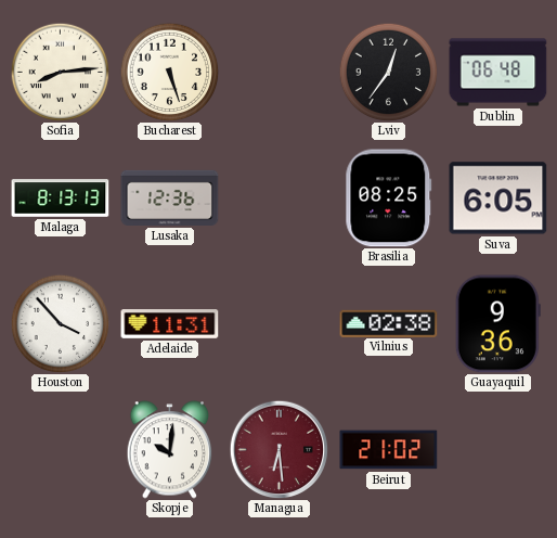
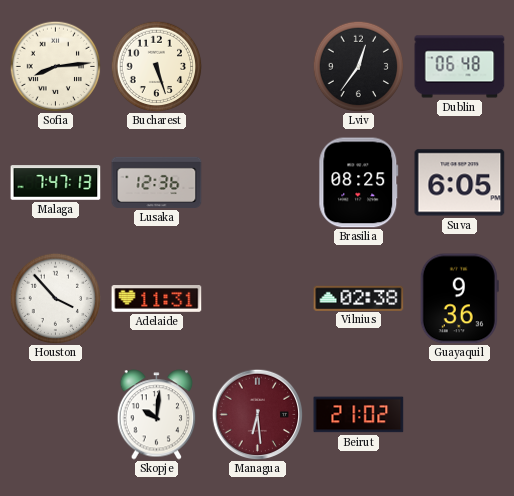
Malaga: 8:13 -> 7:47 (56, 183)
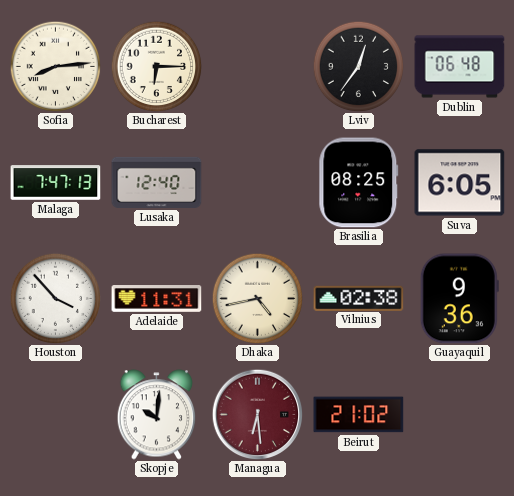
Bucharest: 5:27 -> 6:15 (156, 66)
Lusaka: 12:36 -> 12:40 (157, 182)
Dhaka: none -> 4:43 (257, 298)
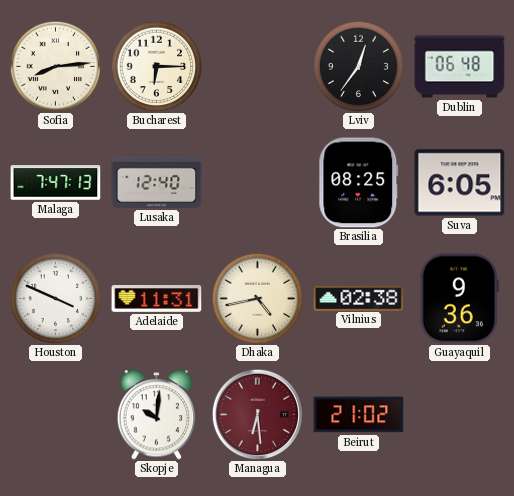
Houston: 3:53 -> 3:49 (55, 298)
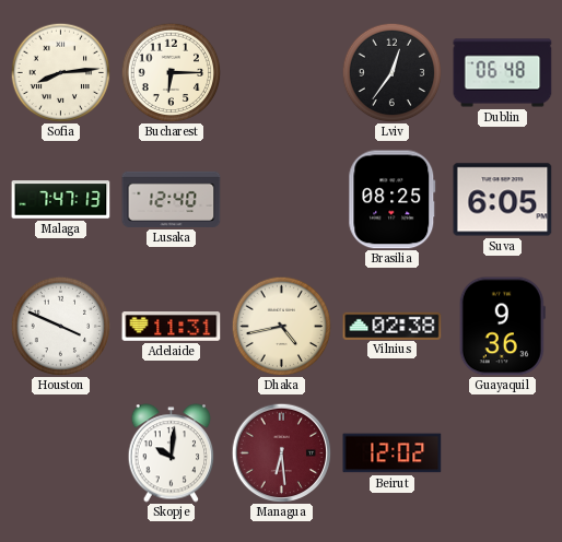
Beirut: 21:02 -> 12:02 (393, 453)
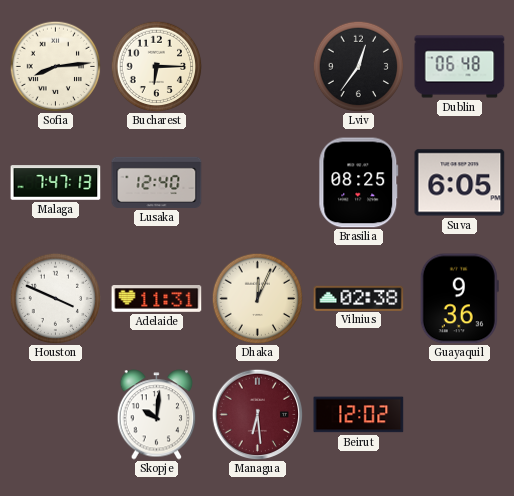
Dhaka: 4:43 -> 12:04 (257, 298)
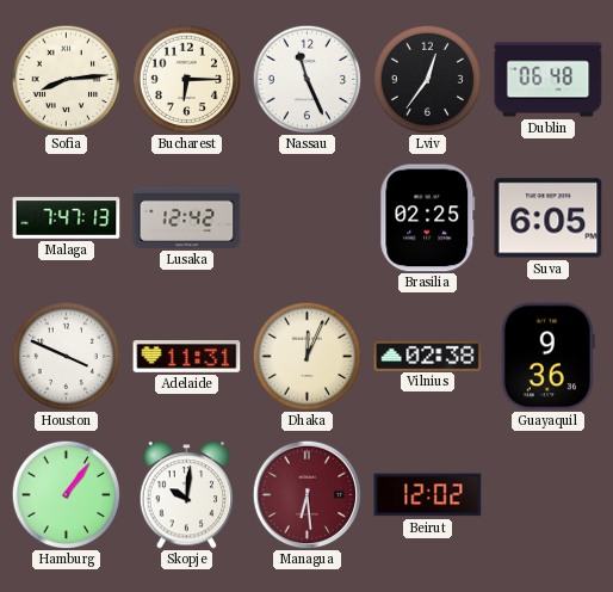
Nassau: none -> 11:26 (306, 79)
Lusaka: 12:40 -> 12:42 (187, 217)
Brasilia: 08:25 -> 02:25 (428, 218)
Hamburg: none -> 1:06 (66, 494)
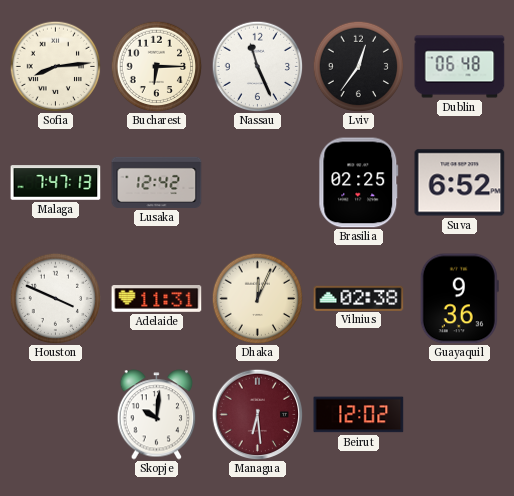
Suva: 6:05 -> 6:52 (460, 183)
Hamburg: 1:06 -> none (66, 494)
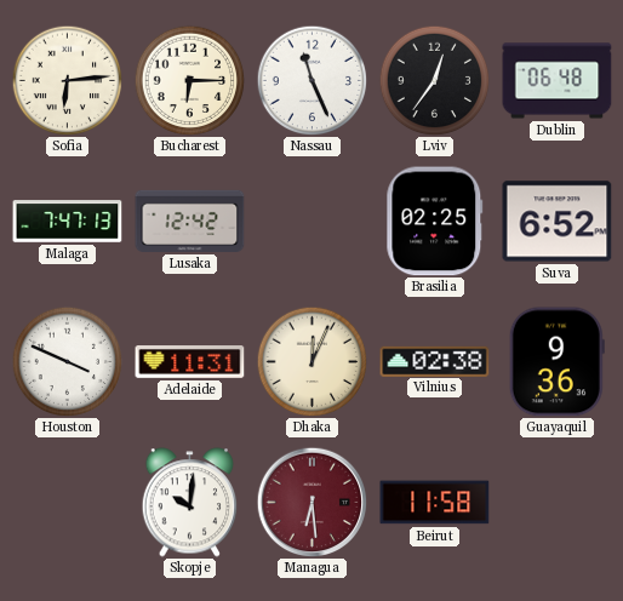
Sofia: 8:14 -> 6:14 (67, 80)
Beirut: 12:02 -> 11:58 (435, 503)
